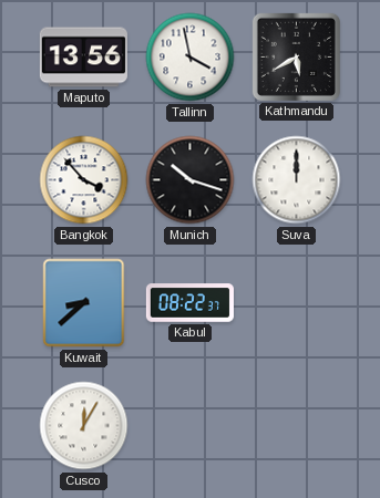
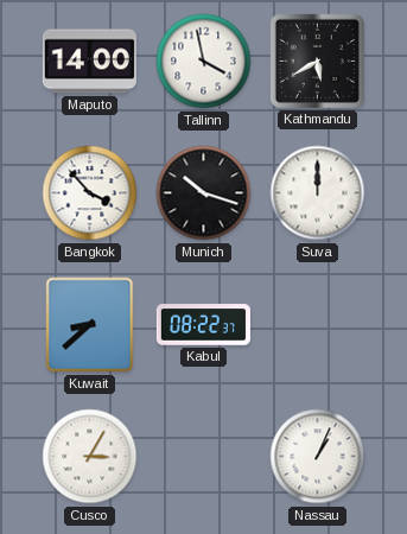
Maputo: 13:56 -> 14:00 (89, 62)
Cusco: 12:05 -> 3:05 (90, 457)
Nassau: none -> 1:04 (318, 457)
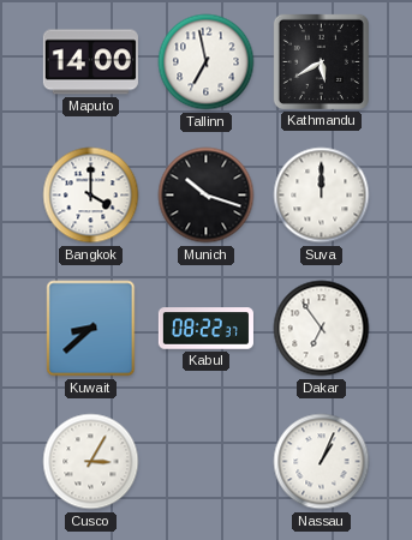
Tallinn: 3:58 -> 6:58 (207, 62)
Bangkok: 3:53 -> 4:00 (91, 196)
Dakar: none -> 6:54 (322, 329)
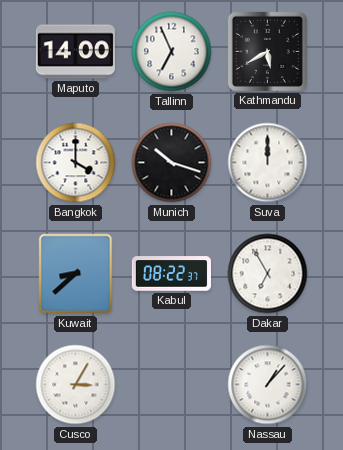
Tallinn: 6:58 -> 6:56 (172, 52)
Dakar: 6:54 -> 6:55 (268, 274)
Nassau: 1:04 -> 1:07 (268, 385)
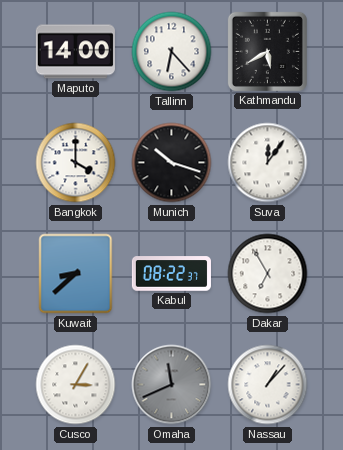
Tallinn: 6:56 -> 6:23 (172, 52)
Suva: 12:00 -> 12:06 (268, 163)
Omaha: none -> 11:41 (172, 385)
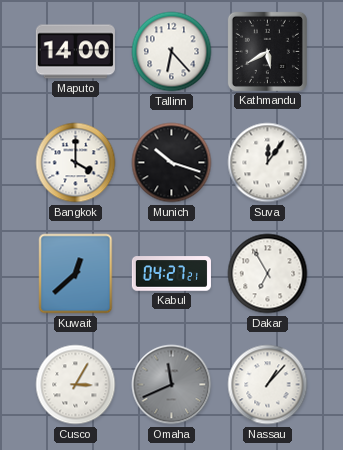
Kuwait: 8:38 -> 12:38 (76, 274)
Kabul: 08:22 -> 04:27 (171, 274)
